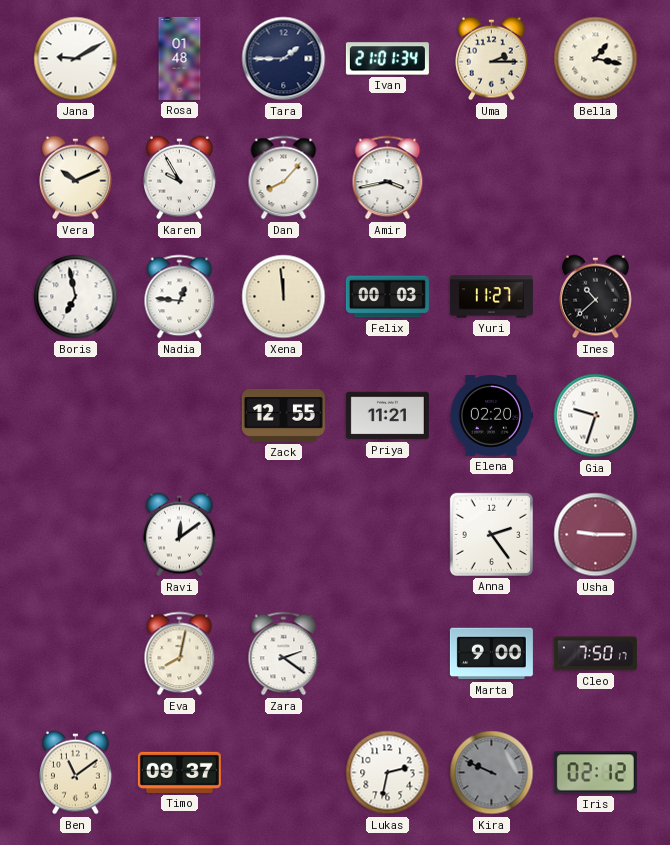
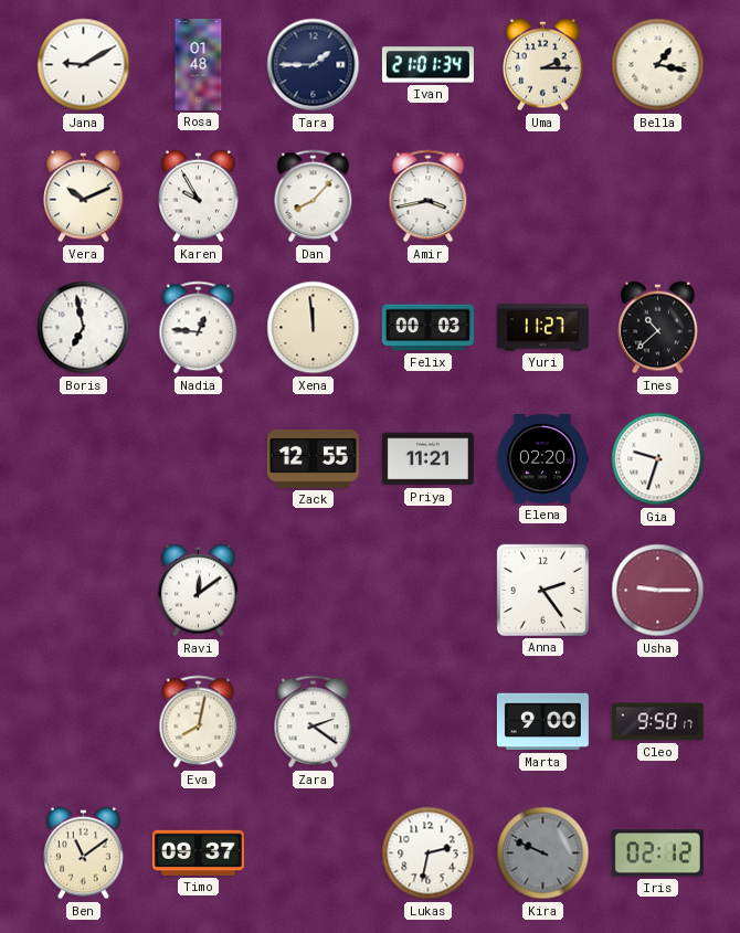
Cleo: 7:50 -> 9:50 (657, 722)
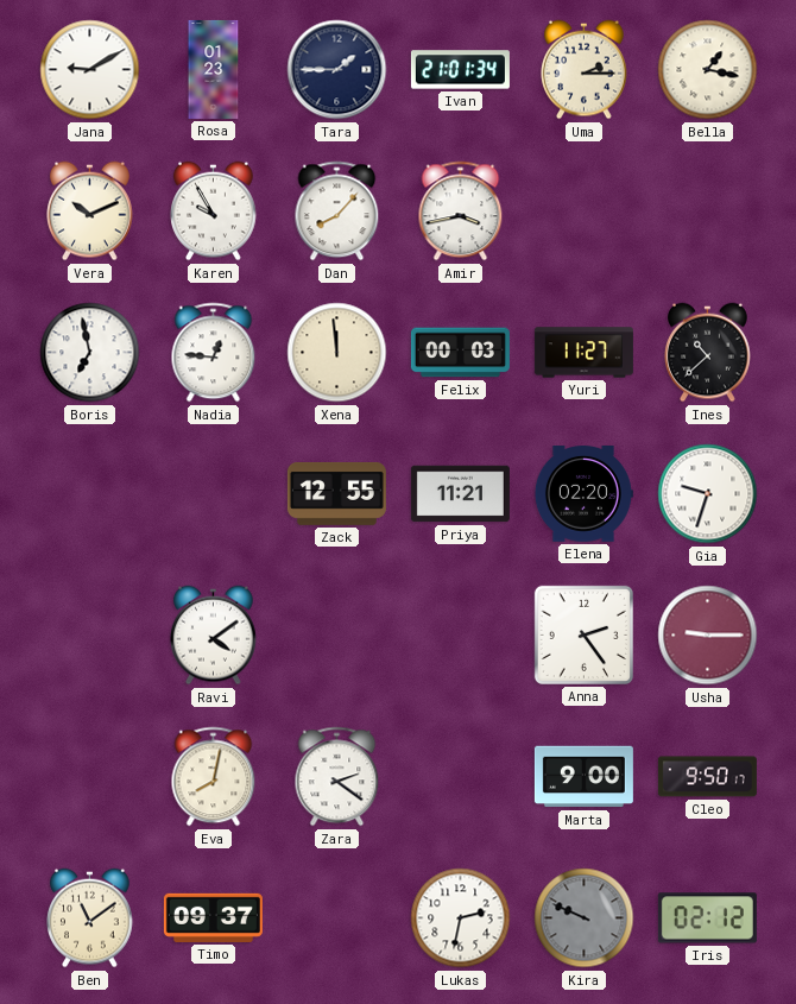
Rosa: 01:48 -> 01:23 (214, 69)
Ravi: 12:09 -> 4:09 (214, 636)
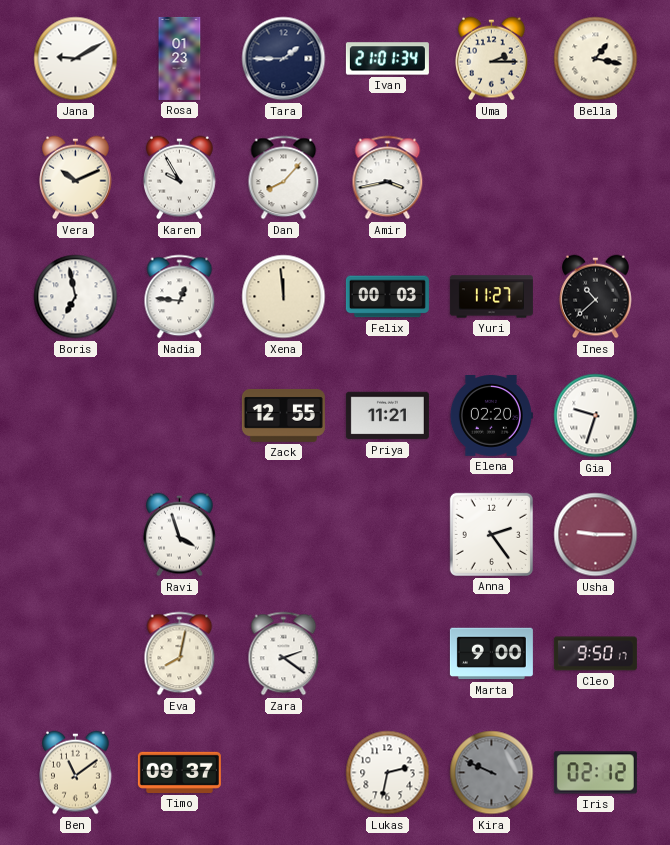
Ravi: 4:09 -> 3:57 (180, 535)
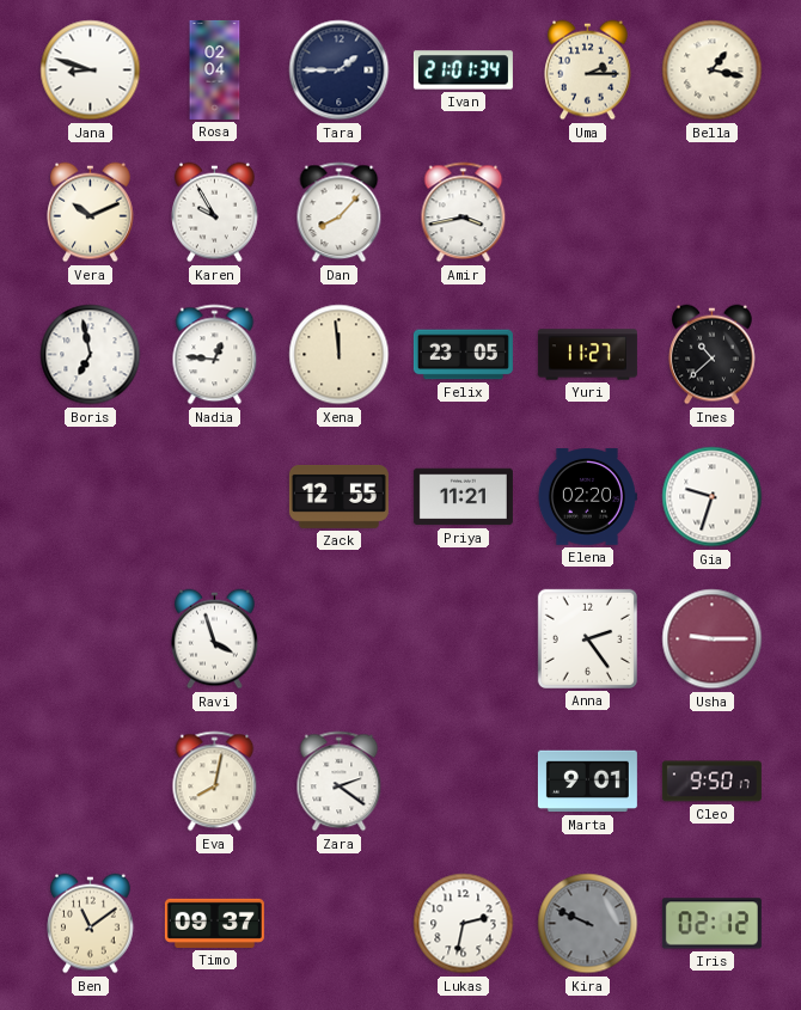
Jana: 9:10 -> 8:48 (91, 71)
Rosa: 01:23 -> 02:04 (215, 69)
Felix: 00:03 -> 23:05 (463, 355)
Marta: 9:00 -> 9:01 (587, 782)
